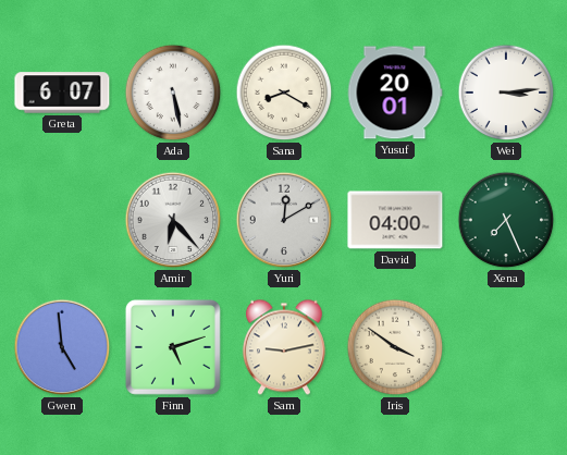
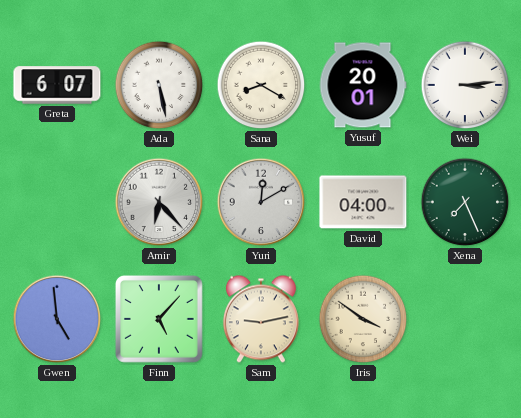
Finn: 5:12 -> 5:07 (159, 319)
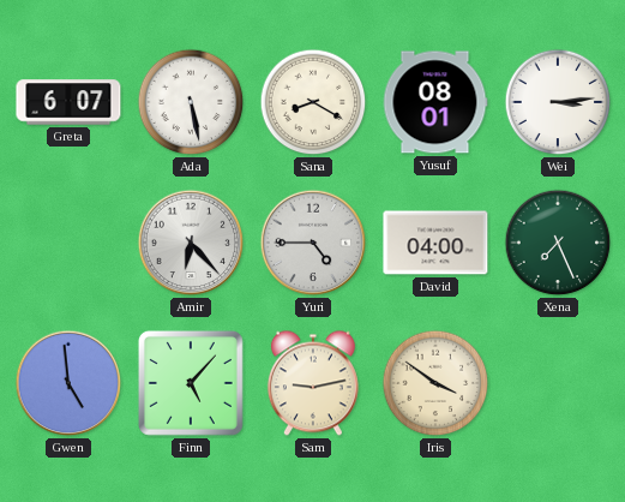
Yusuf: 20:01 -> 08:01 (435, 102)
Yuri: 12:10 -> 4:45 (313, 243)
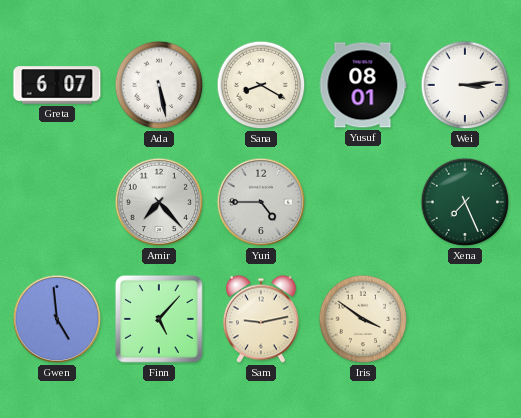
Amir: 6:23 -> 7:23 (159, 202)
David: 04:00 -> none (435, 243)
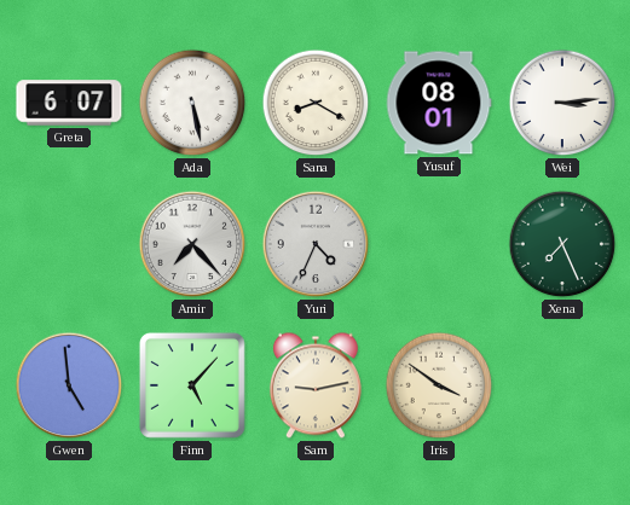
Yuri: 4:45 -> 4:34 (316, 244)
